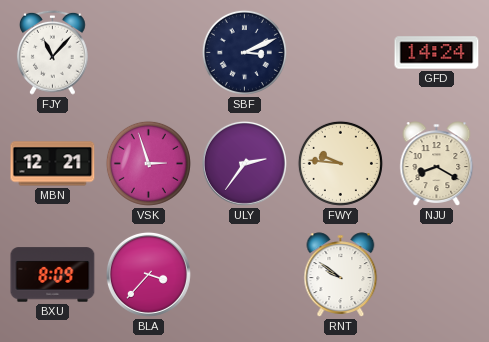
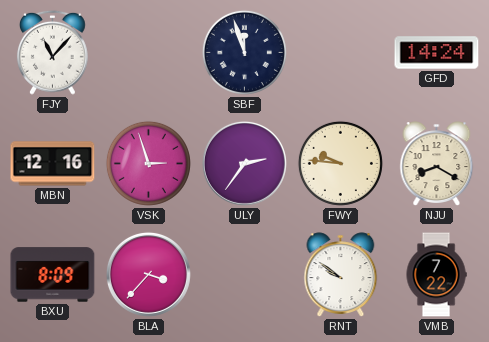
SBF: 3:11 -> 11:57 (244, 52)
MBN: 12:21 -> 12:16 (53, 164)
VMB: none -> 7:22 (436, 275)
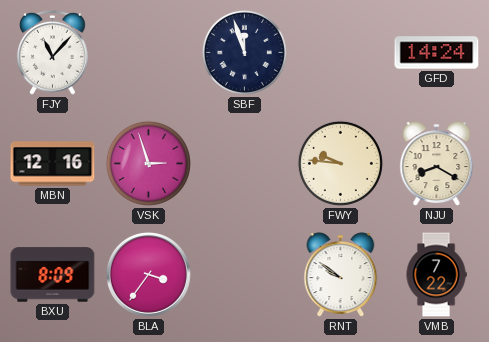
ULY: 2:36 -> none (244, 163)
BLA: 3:37 -> 3:36 (148, 274)
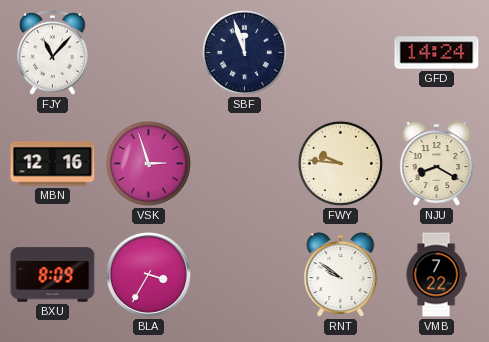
BLA: 3:36 -> 3:35 (148, 274)
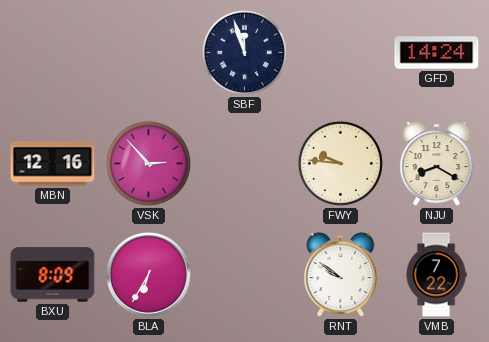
FJY: 11:07 -> none (52, 52)
VSK: 2:57 -> 2:53 (148, 163)
BLA: 3:35 -> 6:35 (148, 274)
